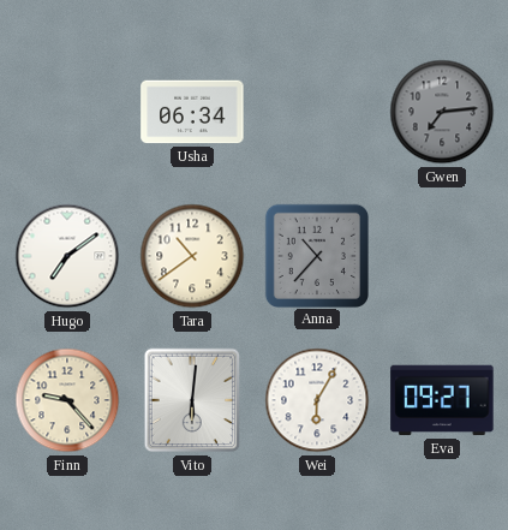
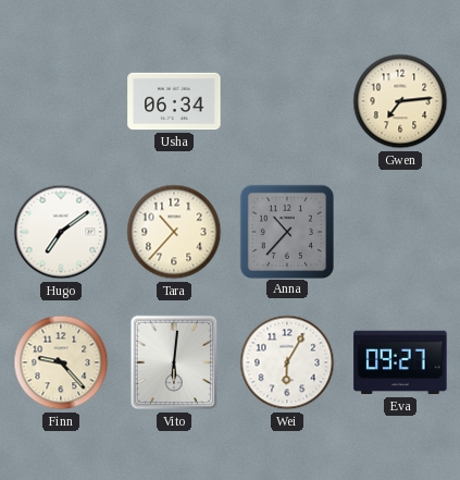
Gwen dial: grey -> cream (400, 101)
Tara: 10:39 -> 10:37 (174, 232)
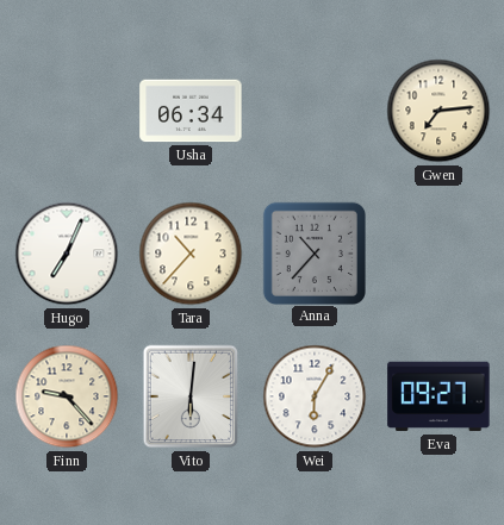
Hugo: 7:09 -> 7:04 (67, 254)
